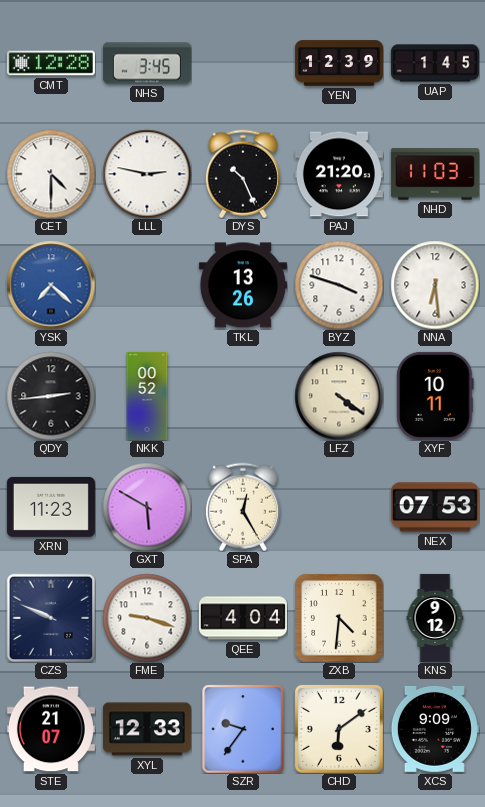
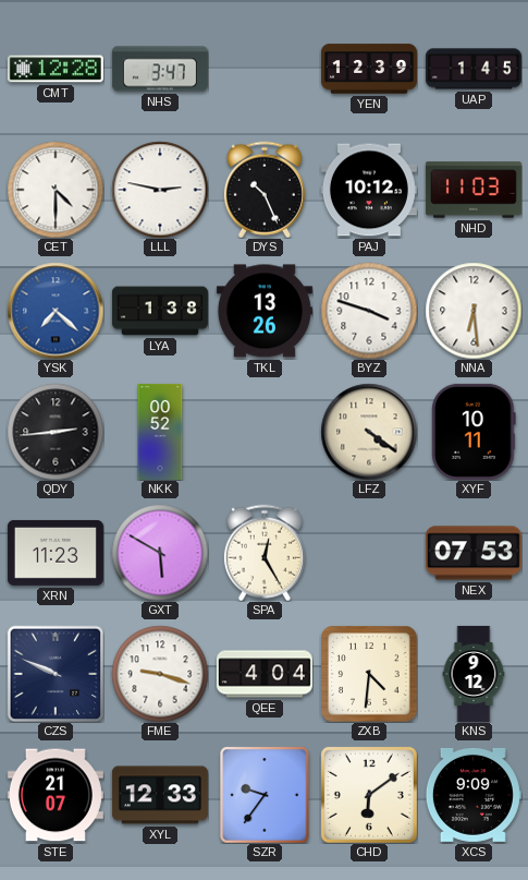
NHS: 3:45 -> 3:47 (160, 69)
PAJ: 21:20 -> 10:12 (369, 190)
LYA: none -> 1:38 (160, 311)
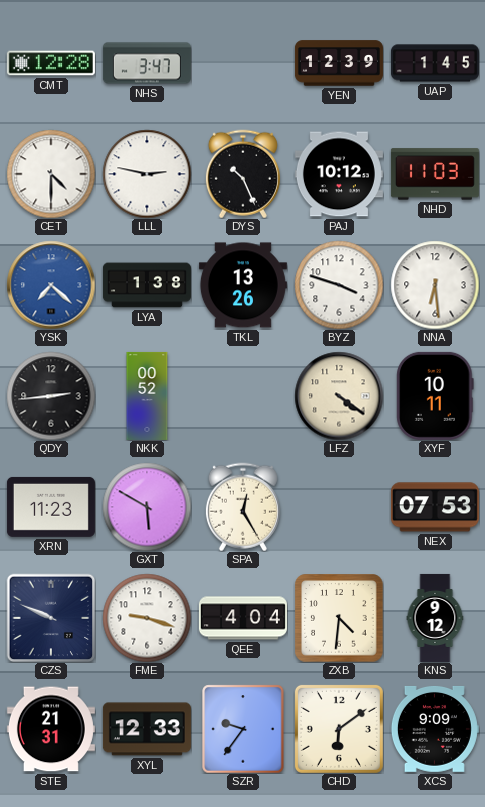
STE: 21:07 -> 21:31 (51, 729)
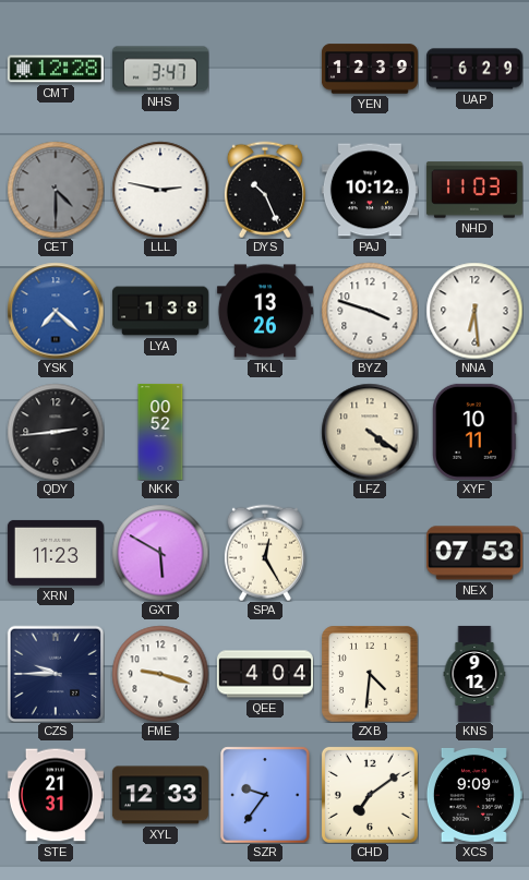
UAP: 1:45 -> 6:29 (474, 69)
CET dial: white -> grey (56, 190)
CZS: 9:49 -> 9:45 (56, 674)
CHD: 6:09 -> 7:09 (370, 795)
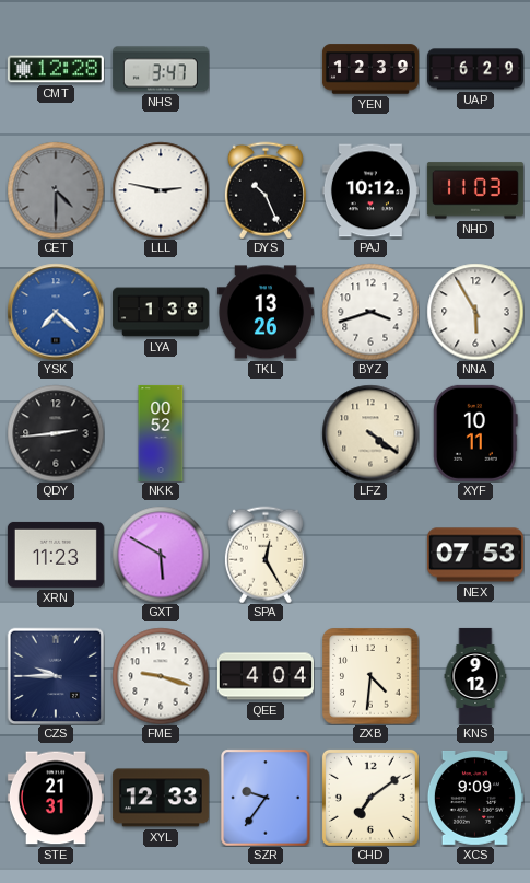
BYZ: 3:48 -> 3:42 (370, 312)
NNA: 6:29 -> 5:55 (475, 312)
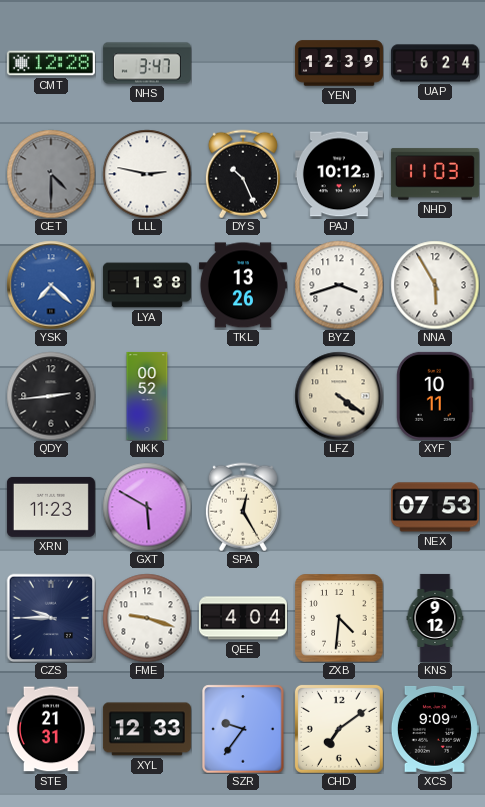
UAP: 6:29 -> 6:24 (435, 63)
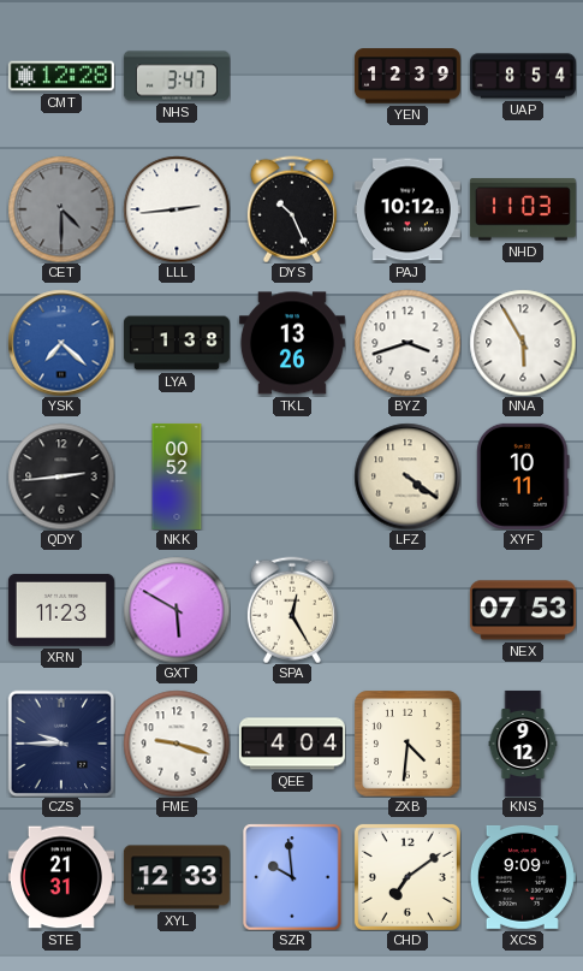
UAP: 6:24 -> 8:54 (523, 76)
LLL: 2:47 -> 2:44 (177, 209)
SZR: 9:36 -> 9:59 (292, 877)
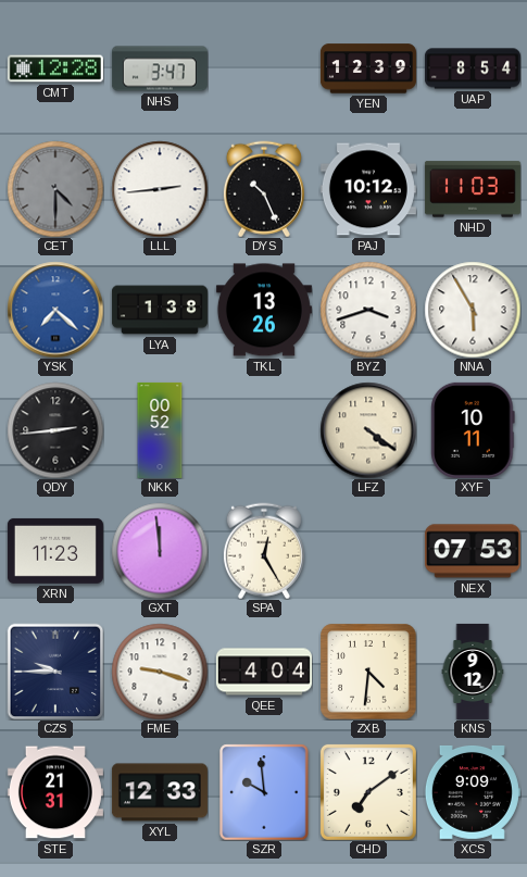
GXT: 5:50 -> 11:59 (160, 551)
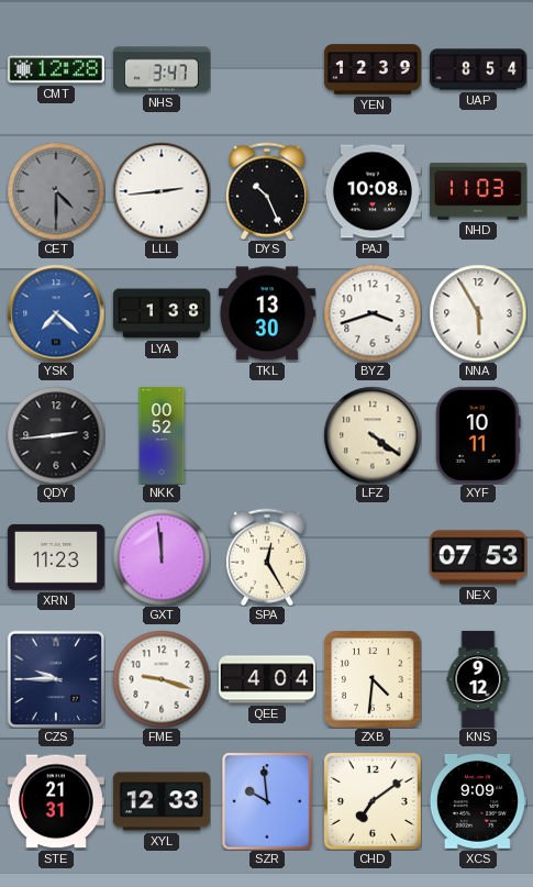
PAJ: 10:12 -> 10:08 (373, 191)
TKL: 13:26 -> 13:30 (267, 313)
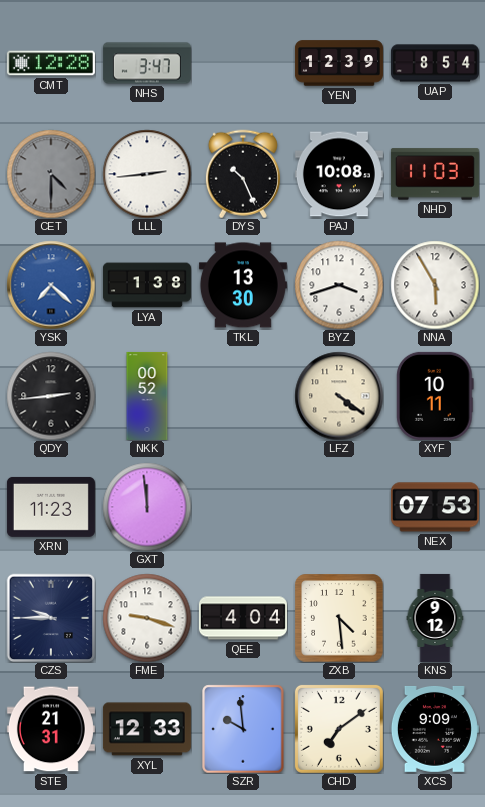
SPA: 12:25 -> none (267, 557)
ZXB: 4:31 -> 4:29 (339, 618)
